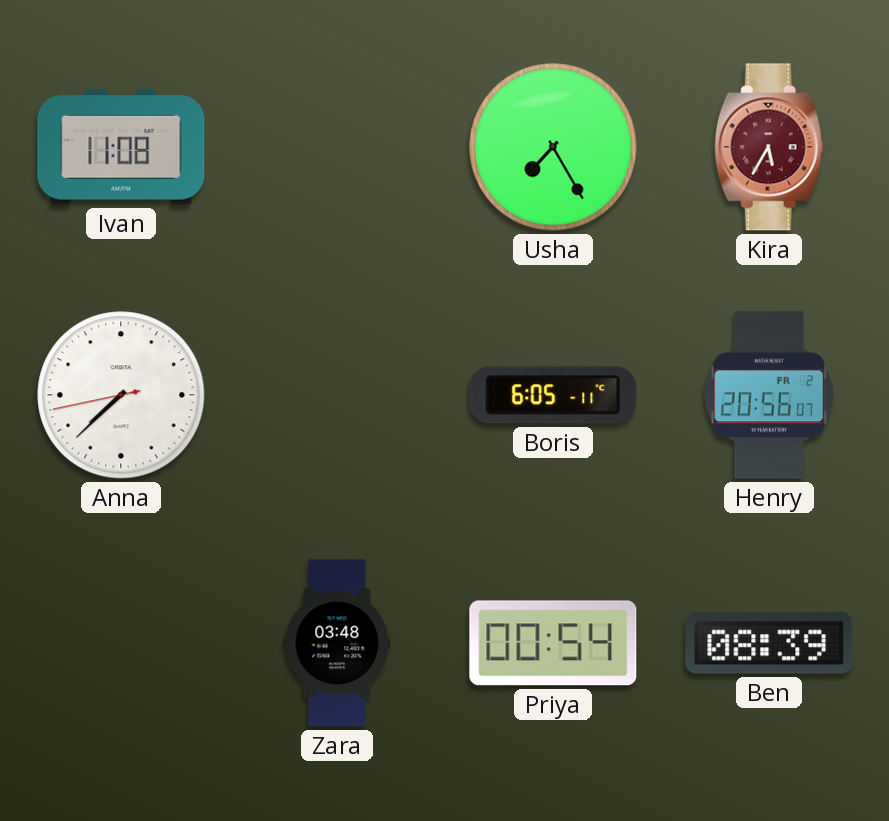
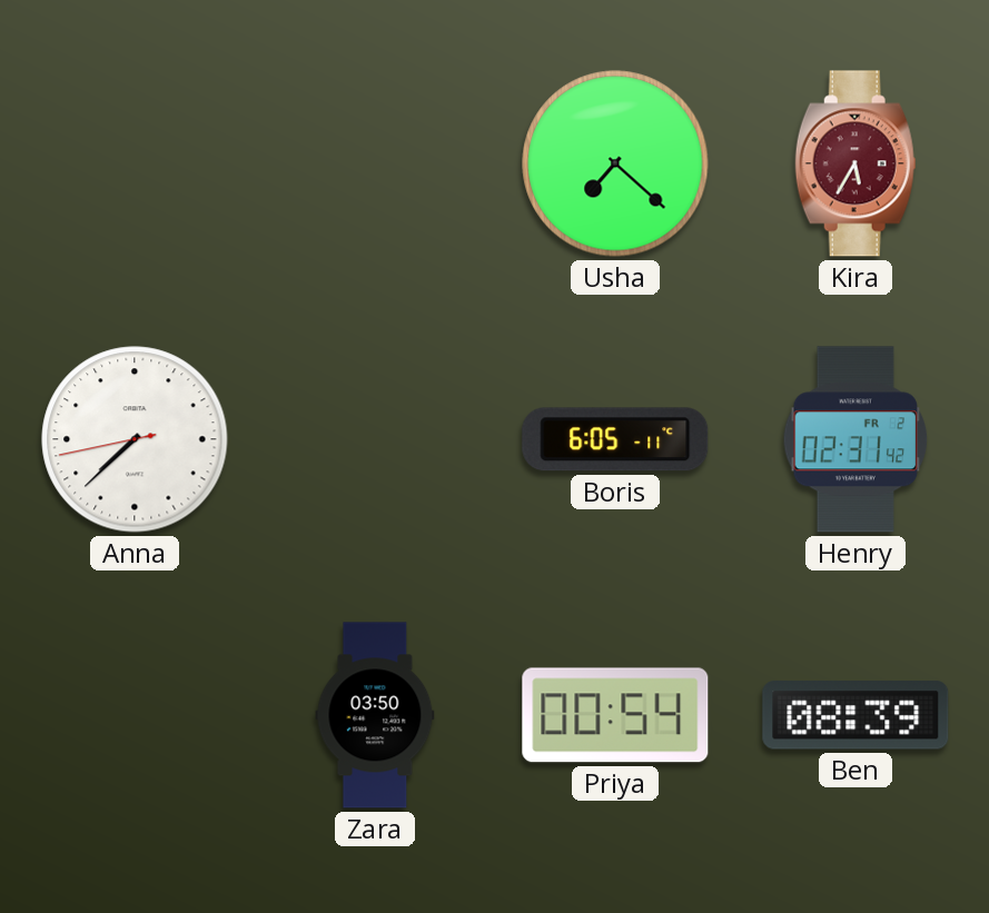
Ivan: 11:08 -> none (121, 147)
Usha: 7:25 -> 7:22 (615, 163)
Henry: 20:56 -> 02:31 (856, 439)
Zara: 03:48 -> 03:50 (375, 715)
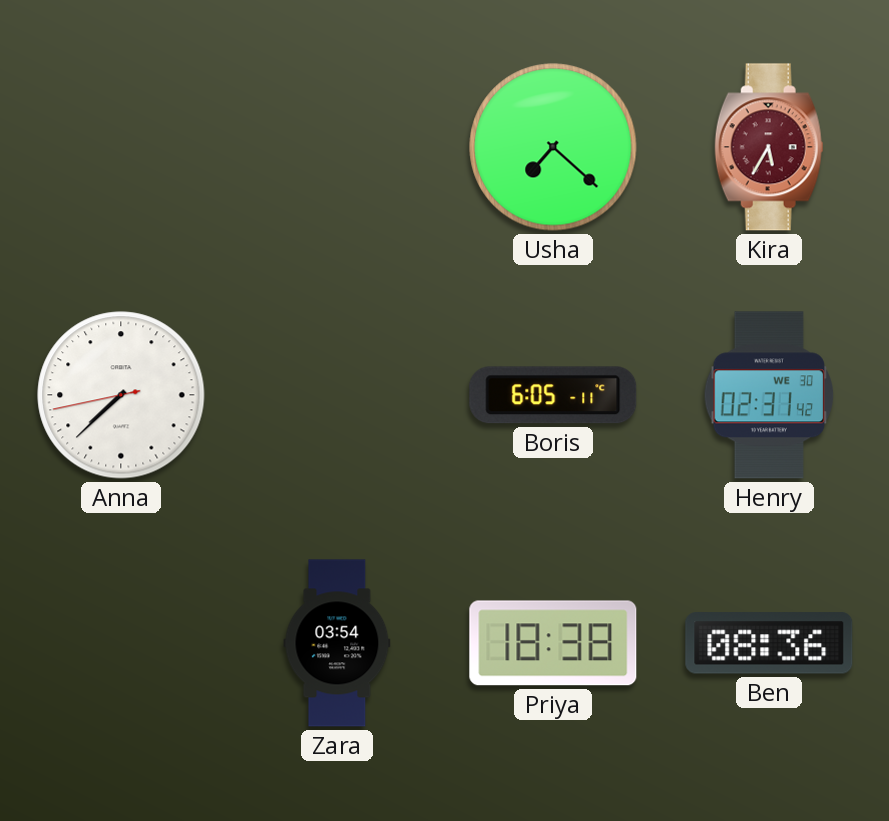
Henry date: FR 2 -> WE 30 (769, 395)
Zara: 03:50 -> 03:54 (337, 643)
Priya: 00:54 -> 18:38 (553, 643)
Ben: 08:39 -> 08:36 (769, 643)
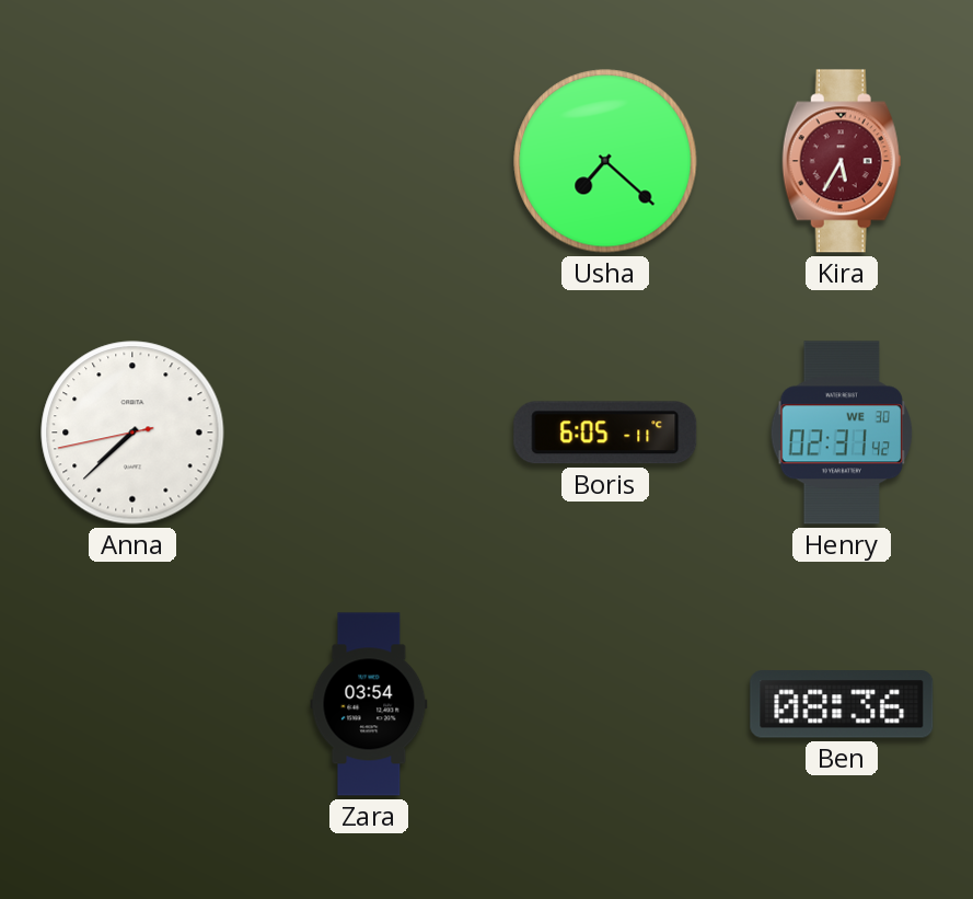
Priya: 18:38 -> none (553, 643)
